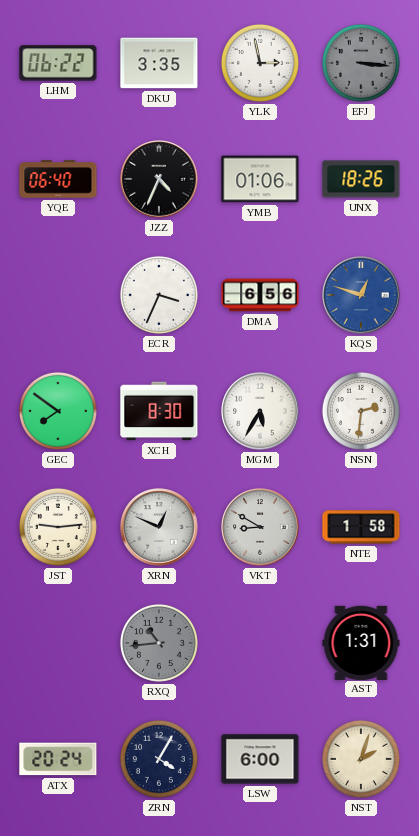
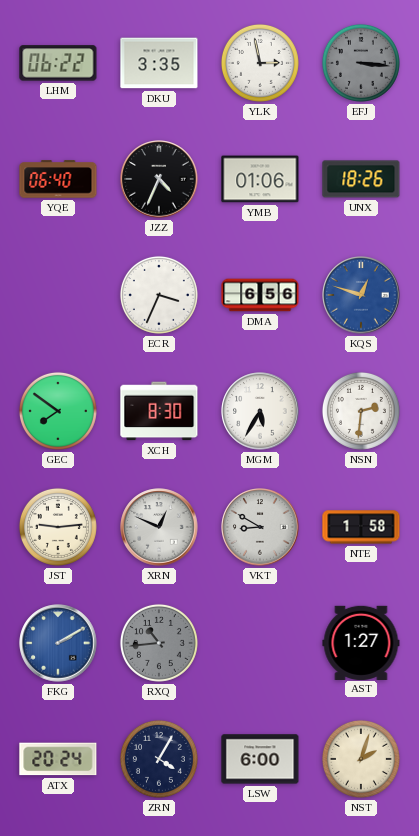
FKG: none -> 2:10 (58, 643)
AST: 1:31 -> 1:27 (361, 642)
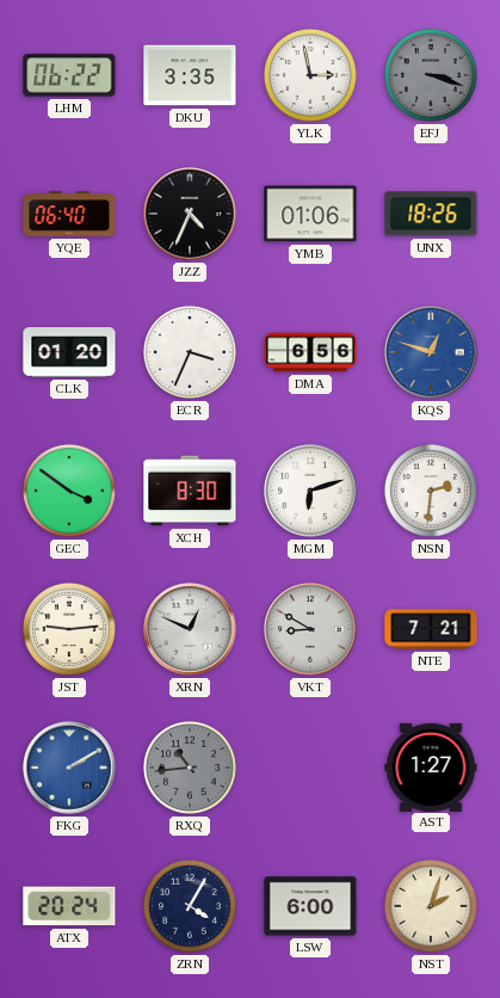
EFJ: 3:16 -> 3:18 (431, 75)
CLK: none -> 01:20 (69, 352)
GEC: 7:51 -> 3:51 (69, 491)
MGM: 5:35 -> 6:12 (310, 491)
NTE: 1:58 -> 7:21 (431, 629)
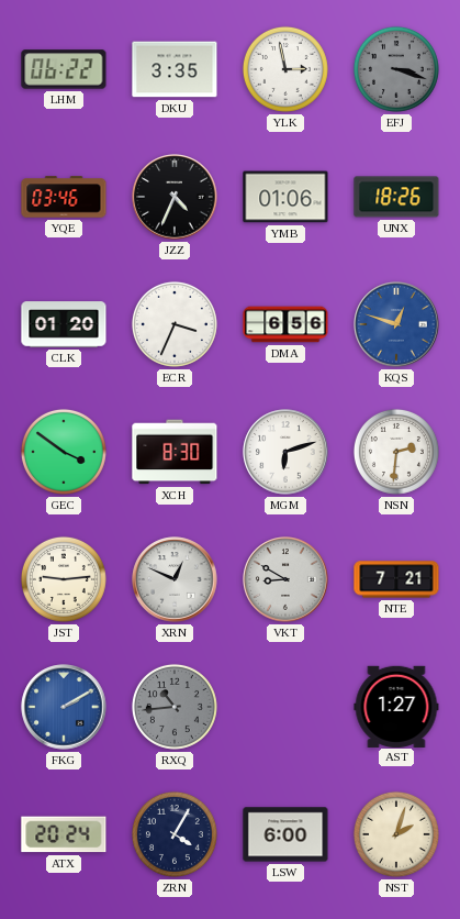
YQE: 06:40 -> 03:46 (64, 197)
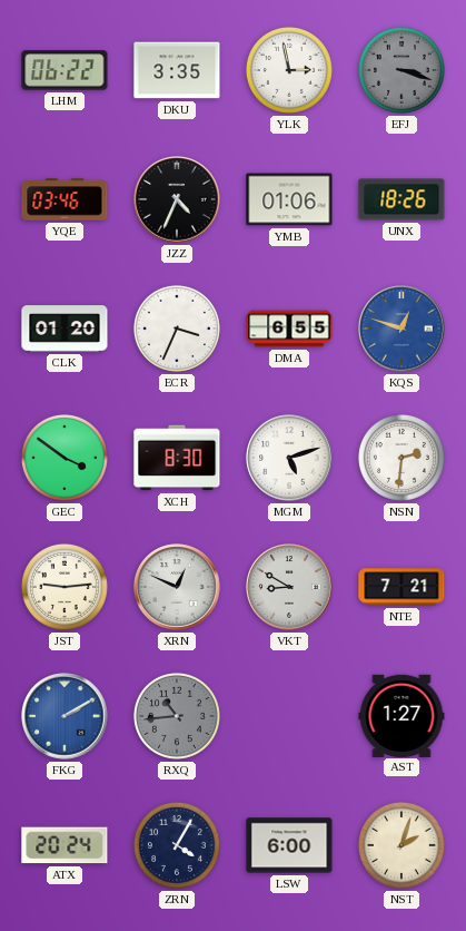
DMA: 6:56 -> 6:55 (289, 329)
MGM: 6:12 -> 5:12 (289, 458)
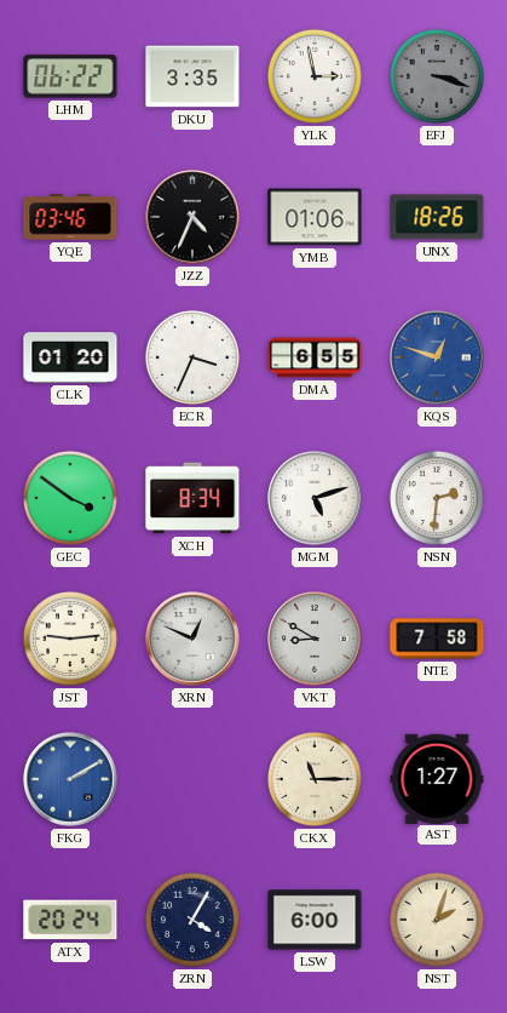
XCH: 8:30 -> 8:34 (192, 498)
NTE: 7:21 -> 7:58 (437, 639)
RXQ: 10:44 -> none (177, 716)
CKX: none -> 11:15 (315, 779)
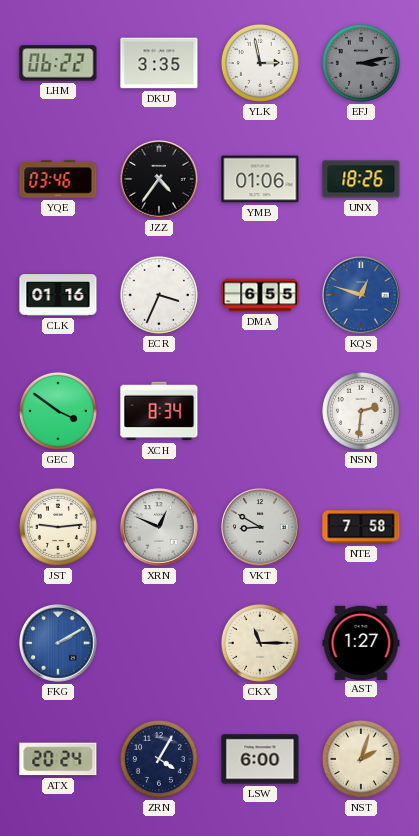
EFJ: 3:18 -> 3:13 (361, 63)
JZZ: 4:34 -> 4:36 (159, 179)
CLK: 01:20 -> 01:16 (58, 295)
MGM: 5:12 -> none (315, 498)
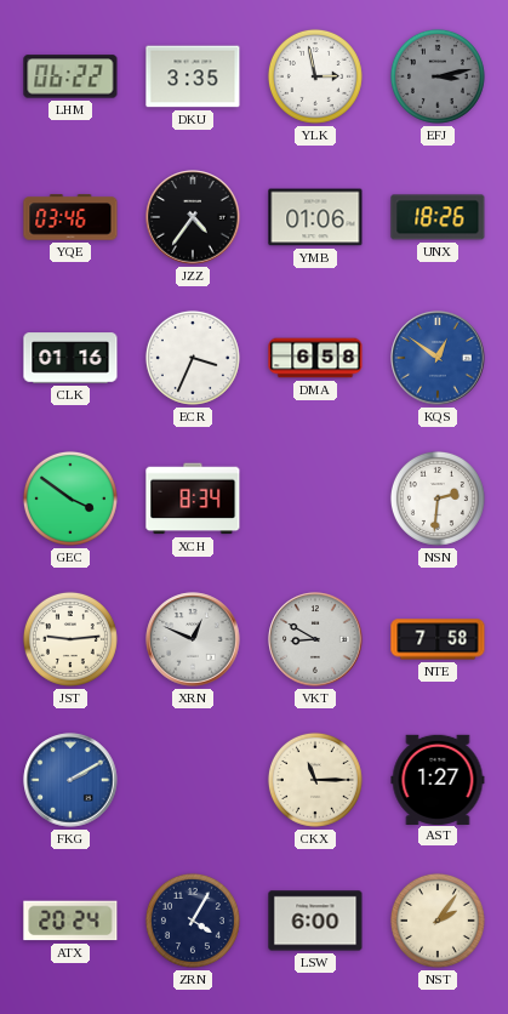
DMA: 6:55 -> 6:58 (315, 358)
KQS: 12:48 -> 12:51 (438, 358)
NST: 2:03 -> 2:06 (438, 921)
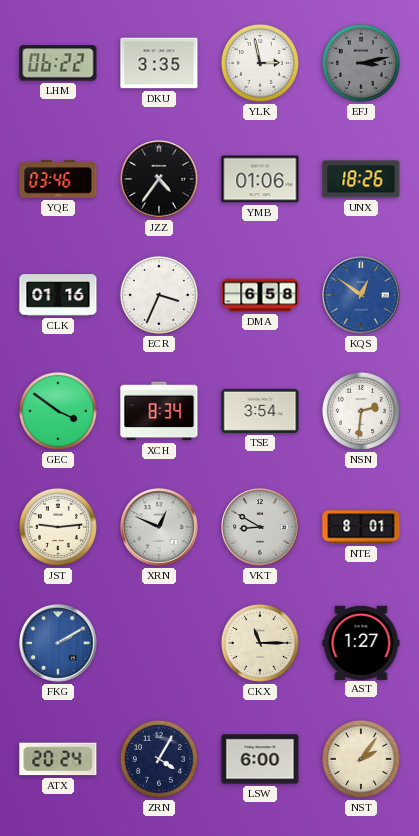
TSE: none -> 3:54 (260, 411)
NTE: 7:58 -> 8:01 (361, 527)
